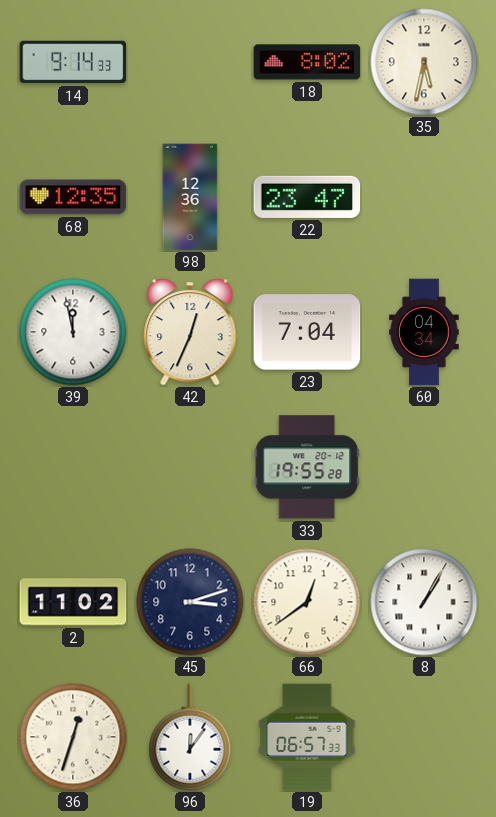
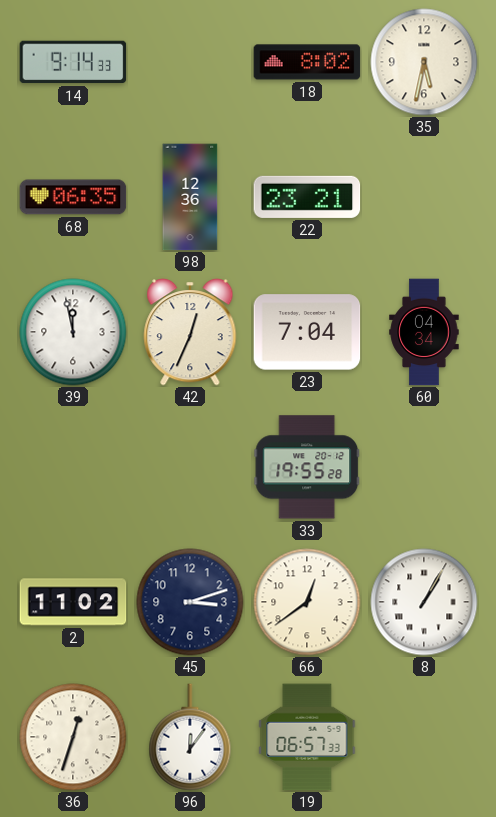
68: 12:35 -> 06:35 (73, 197)
22: 23:47 -> 23:21 (307, 197)
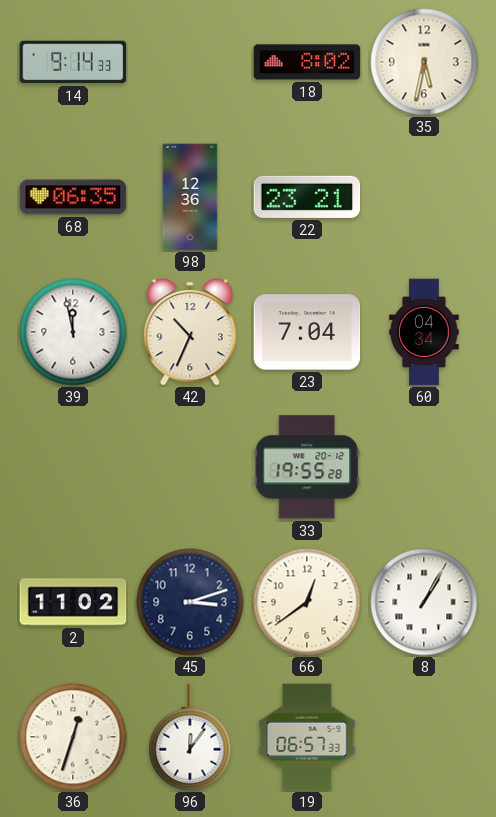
42: 12:34 -> 10:34 (190, 333)
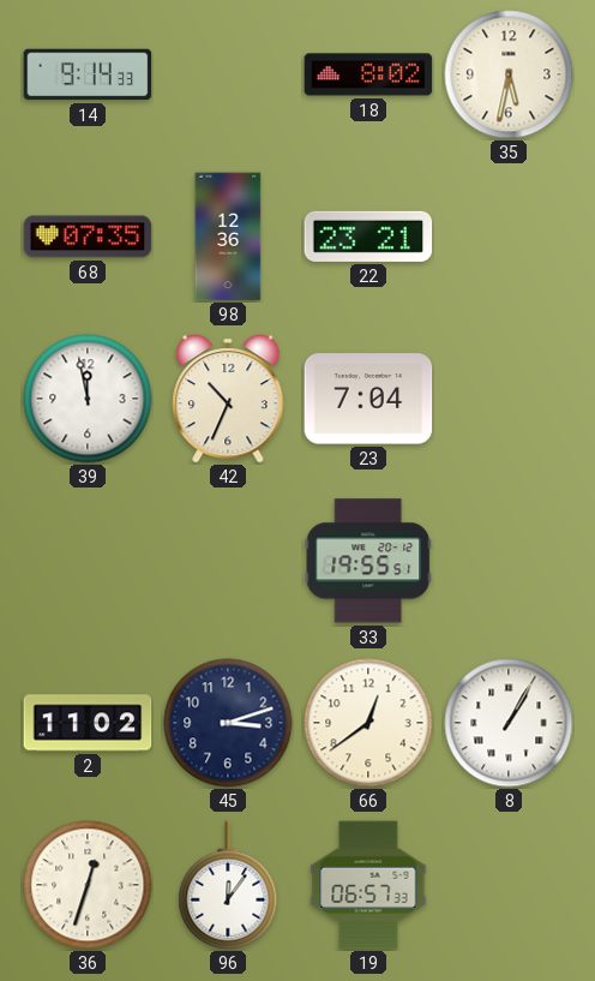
68: 06:35 -> 07:35 (88, 237)
60: 04:34 -> none (424, 332)
33: 19:55:28 -> 19:55:51 (368, 561)
